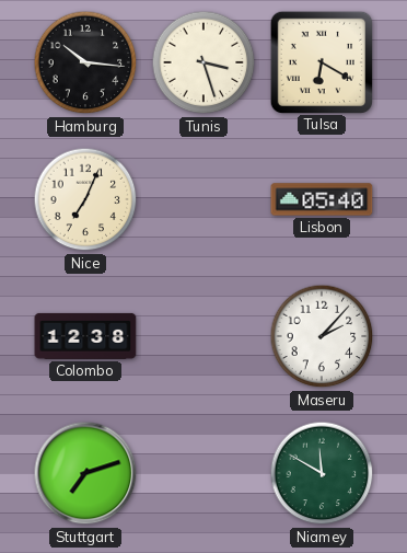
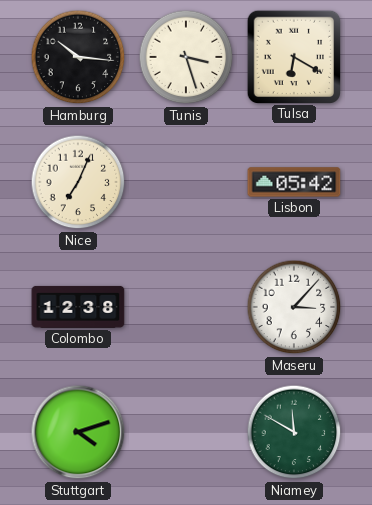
Lisbon: 05:40 -> 05:42 (294, 182)
Maseru: 2:07 -> 3:07 (294, 307)
Stuttgart: 7:12 -> 4:12 (78, 432)
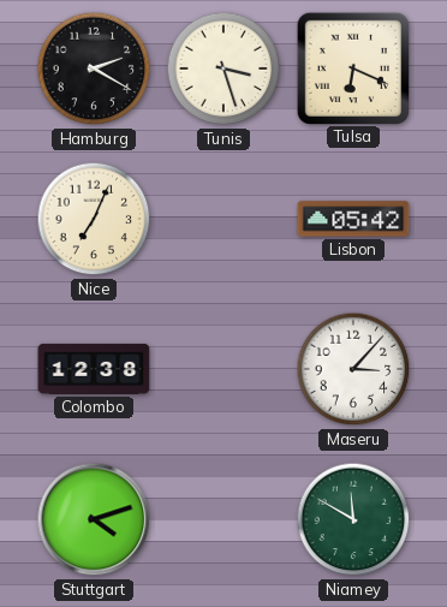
Hamburg: 10:16 -> 2:20 (94, 69)
Tulsa: 6:20 -> 6:19 (352, 67)
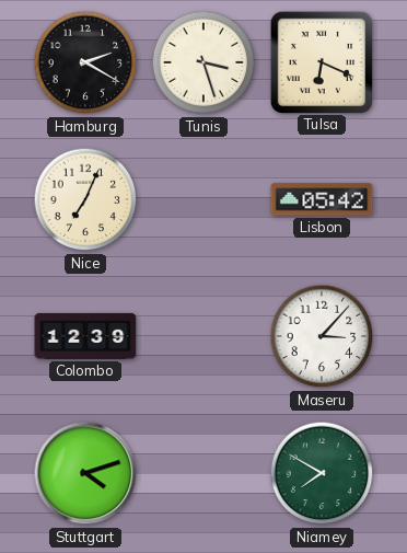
Colombo: 12:38 -> 12:39 (85, 336)
Niamey: 11:50 -> 7:50 (322, 473)
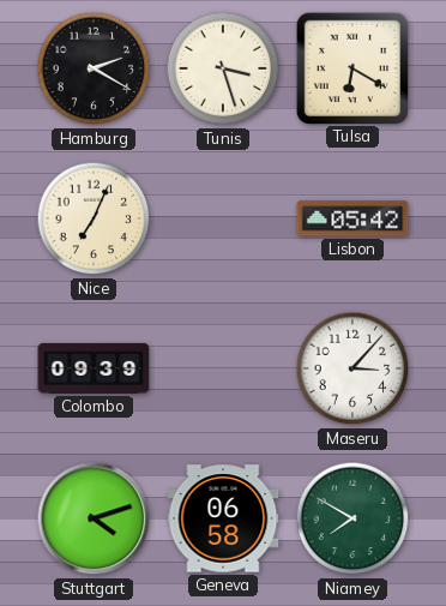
Tulsa: 6:19 -> 6:20 (351, 67)
Colombo: 12:39 -> 09:39 (94, 368)
Geneva: none -> 06:58 (223, 518)
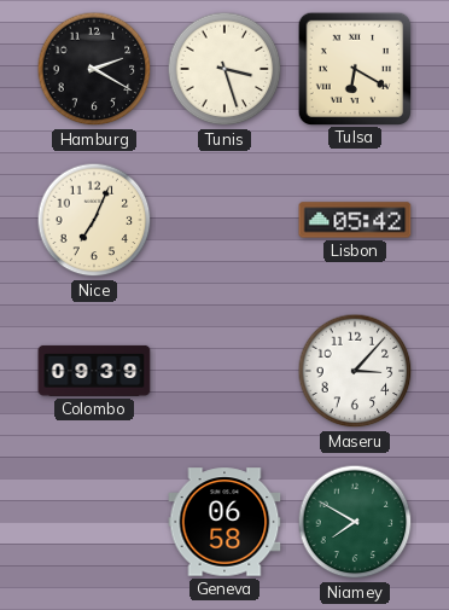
Stuttgart: 4:12 -> none (94, 518)
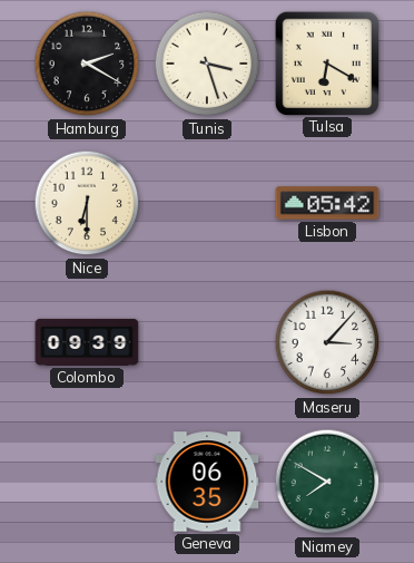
Nice: 7:04 -> 6:30 (87, 203)
Geneva: 06:58 -> 06:35 (207, 482)
